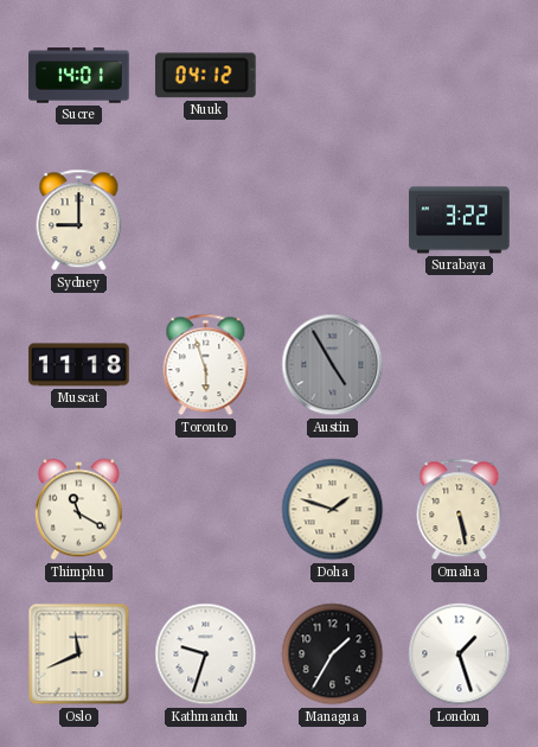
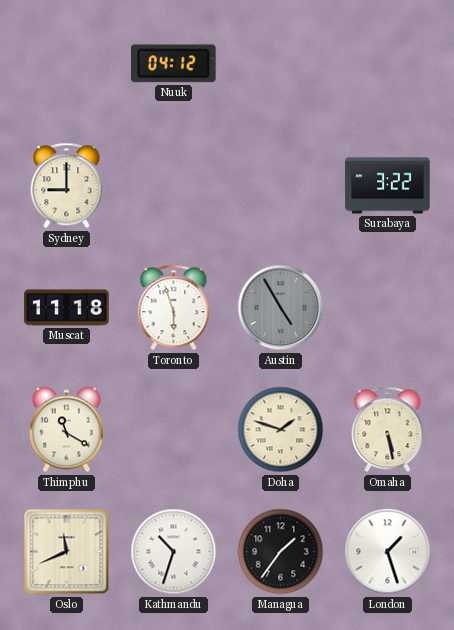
Sucre: 14:01 -> none (79, 76)
Kathmandu: 9:33 -> 10:33 (174, 552)
Managua: 1:35 -> 1:36 (281, 552)
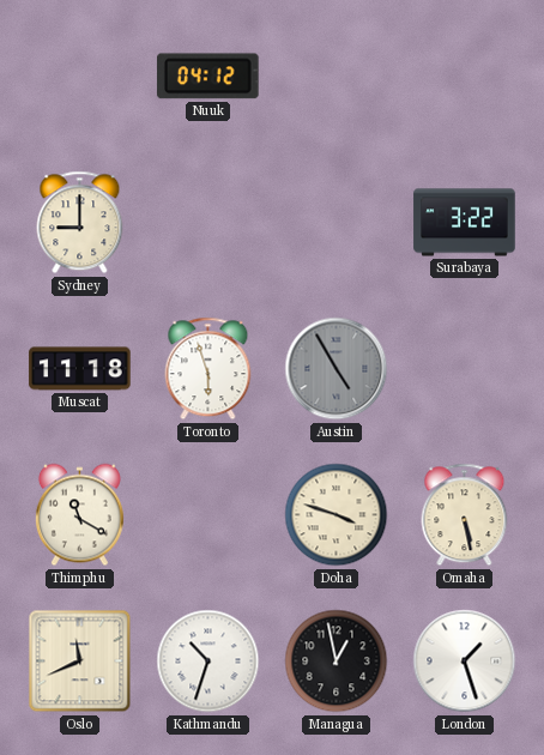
Doha: 1:48 -> 3:48 (337, 515)
Managua: 1:36 -> 12:58 (337, 662)
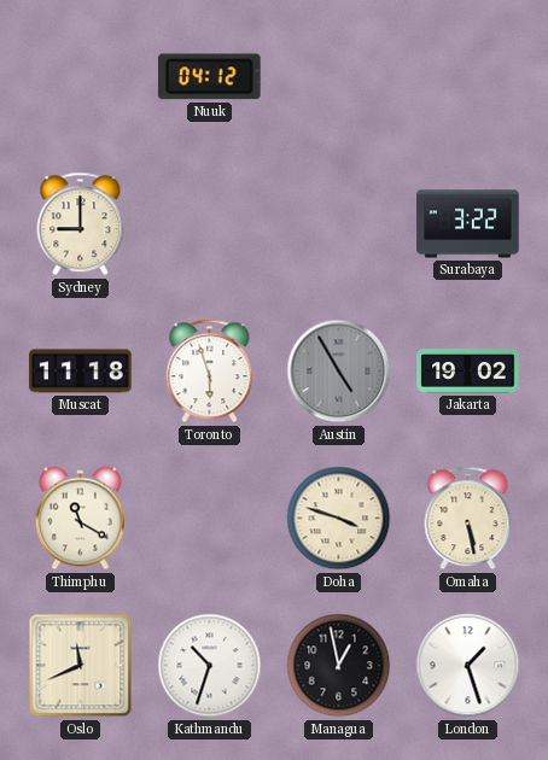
Jakarta: none -> 19:02 (468, 372)
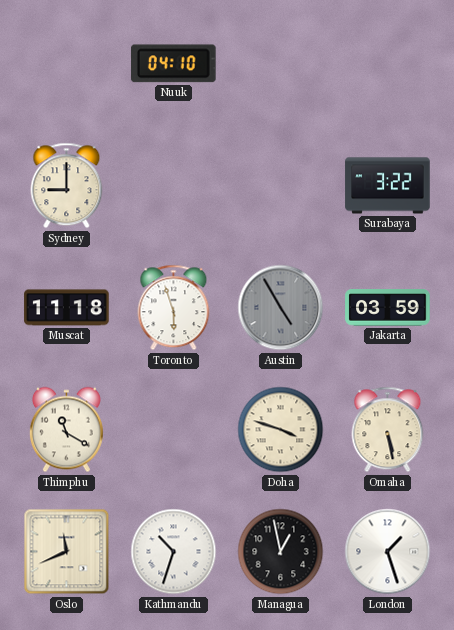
Nuuk: 04:12 -> 04:10 (174, 64)
Jakarta: 19:02 -> 03:59 (388, 308)
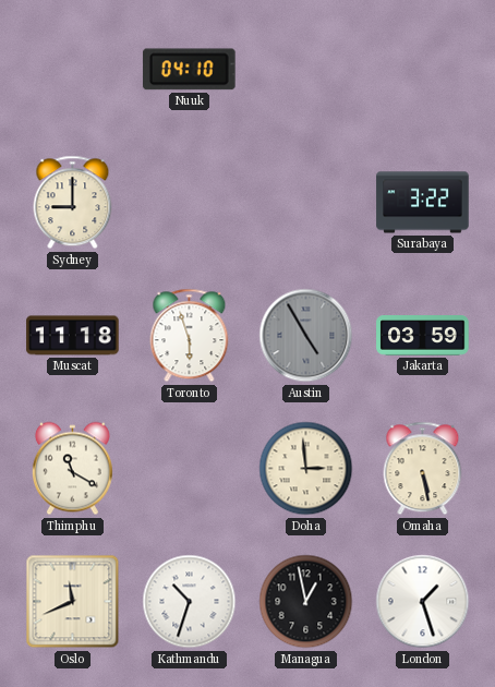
Doha: 3:48 -> 2:59 (306, 469)
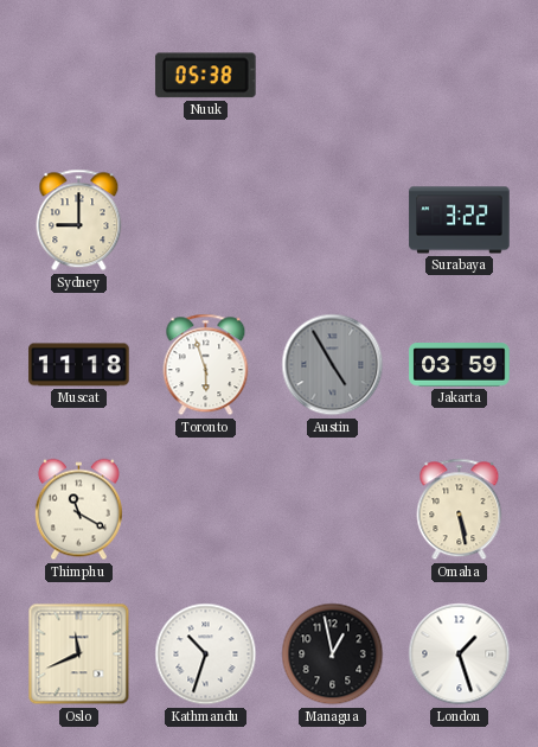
Nuuk: 04:10 -> 05:38 (206, 76)
Doha: 2:59 -> none (306, 469)
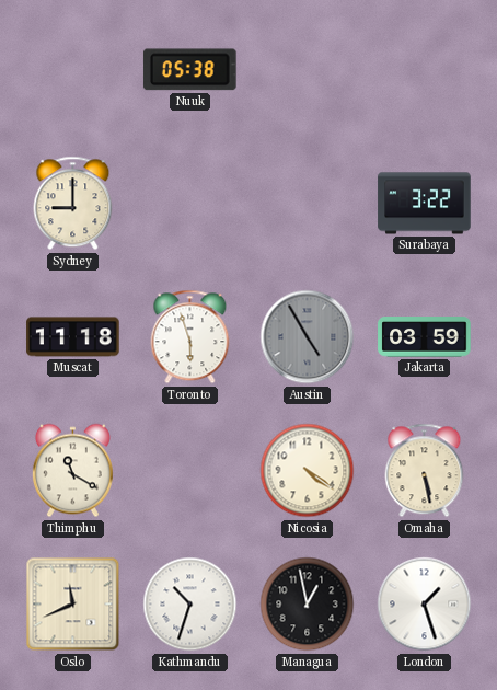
Nicosia: none -> 4:21 (308, 471)
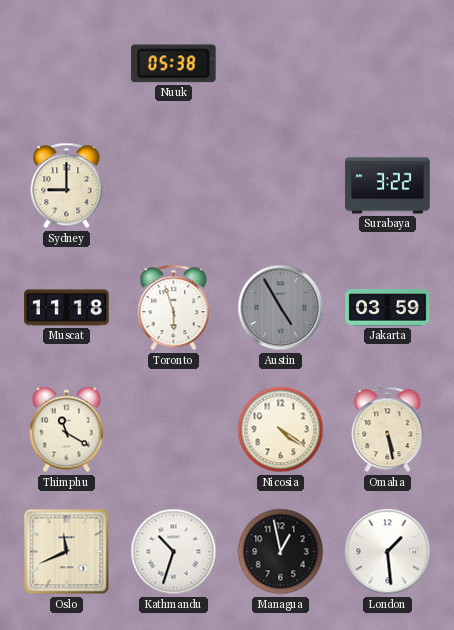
London: 1:27 -> 1:29 (388, 552)
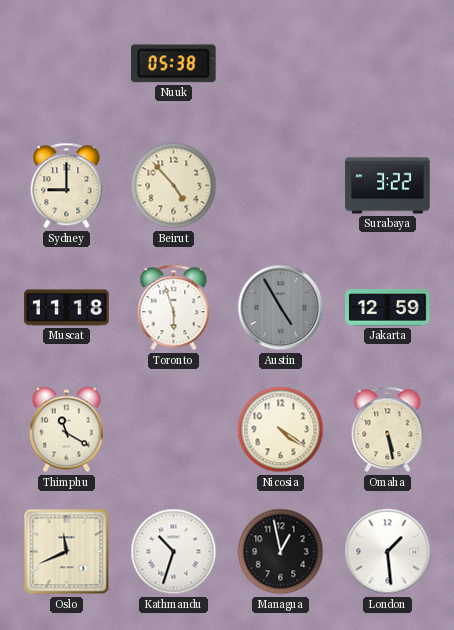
Beirut: none -> 4:53 (174, 186)
Jakarta: 03:59 -> 12:59 (388, 308)
